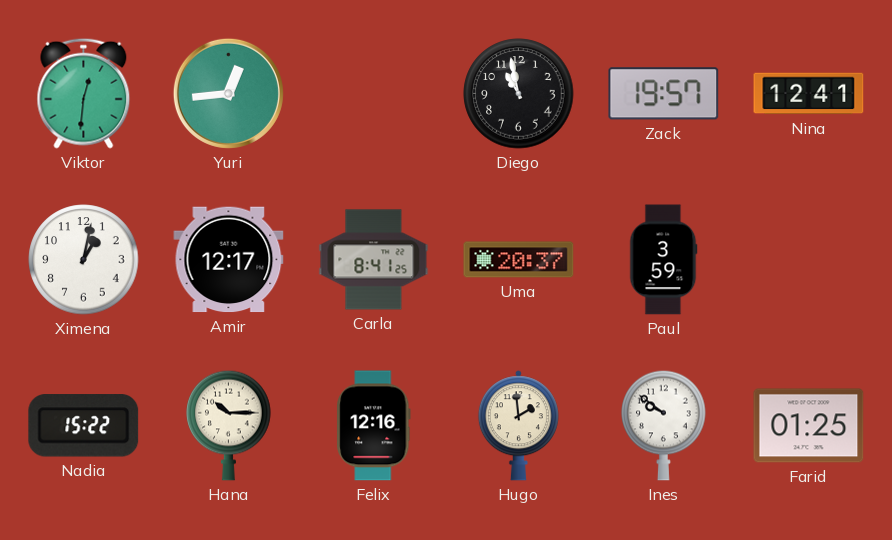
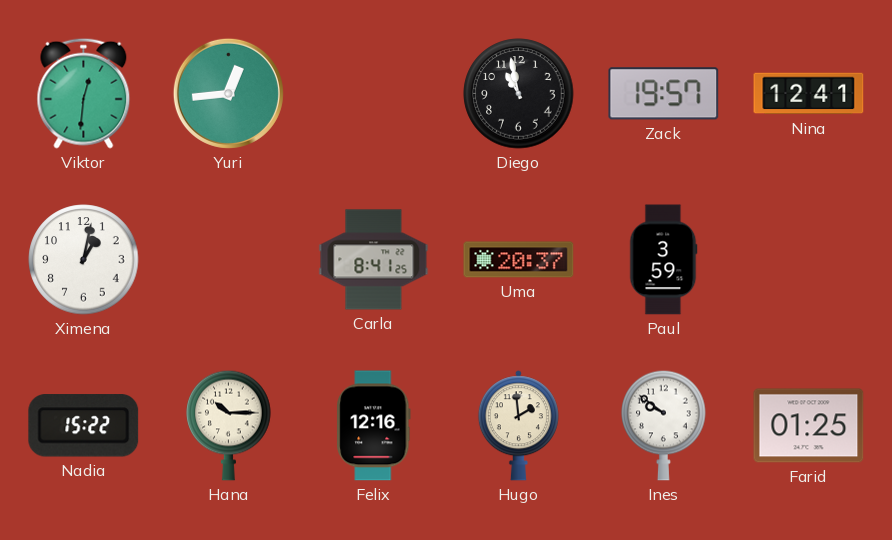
Amir: 12:17 -> none (229, 260)
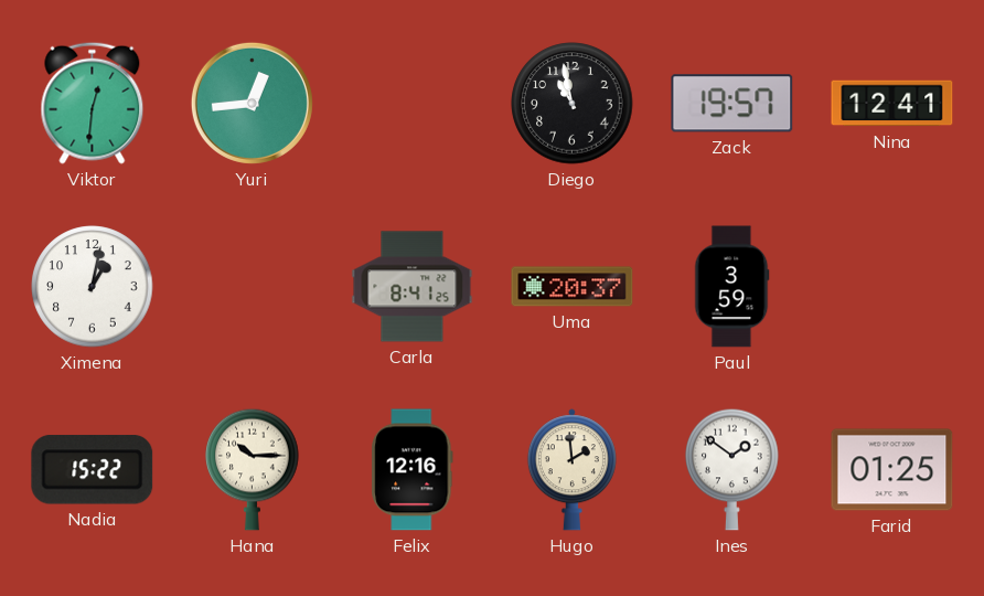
Ines: 9:51 -> 1:51 (732, 469)
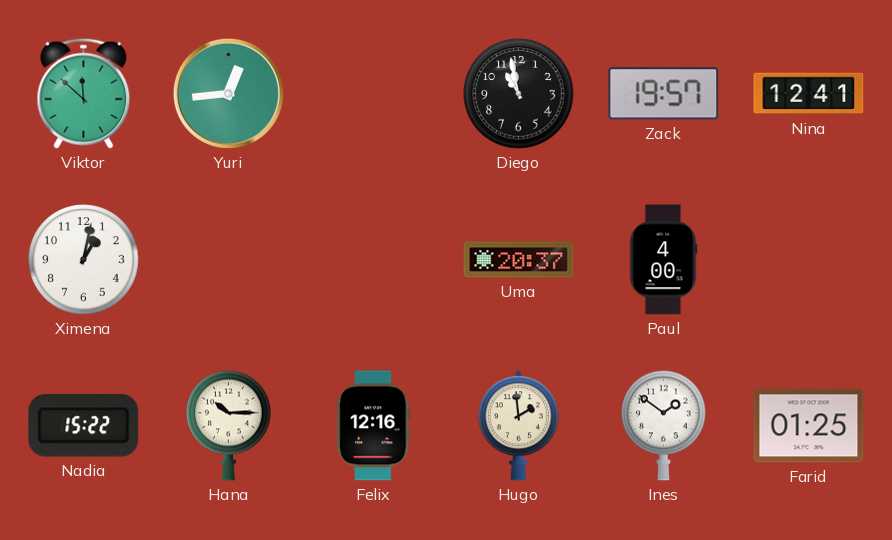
Viktor: 12:31 -> 11:52 (84, 93)
Carla: 8:41 -> none (413, 287)
Paul: 3:59 -> 4:00 (663, 260)
